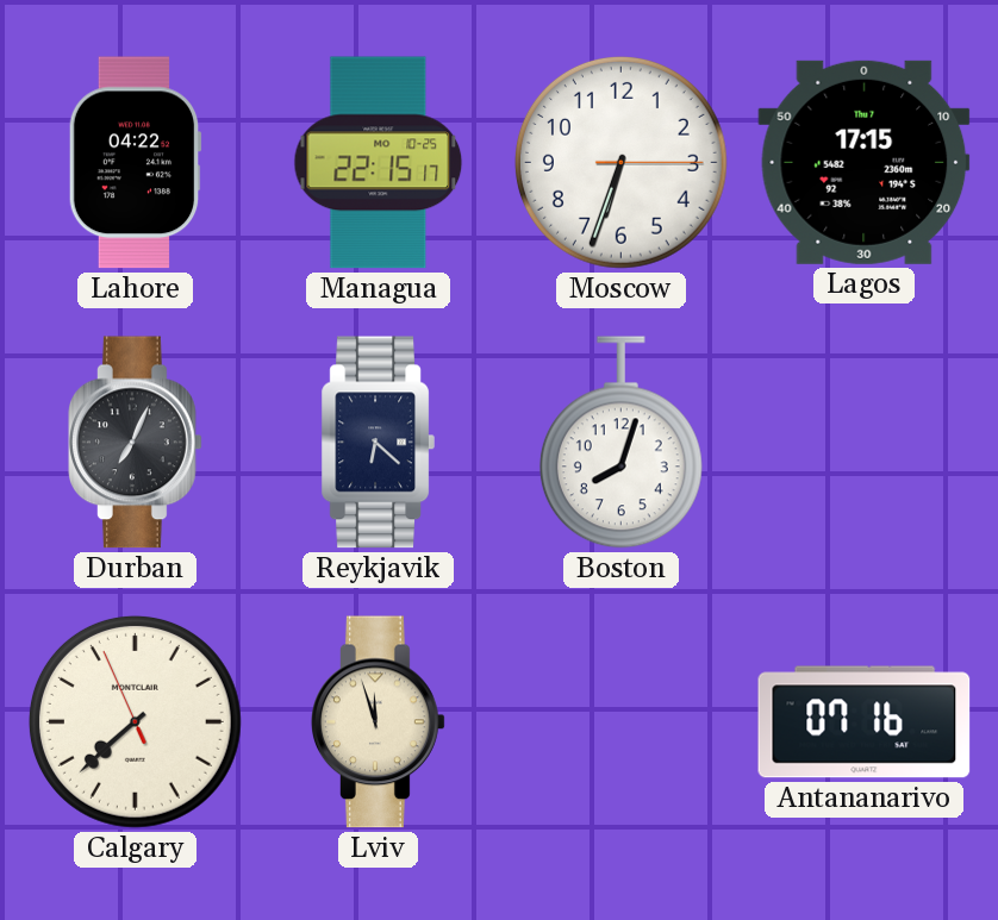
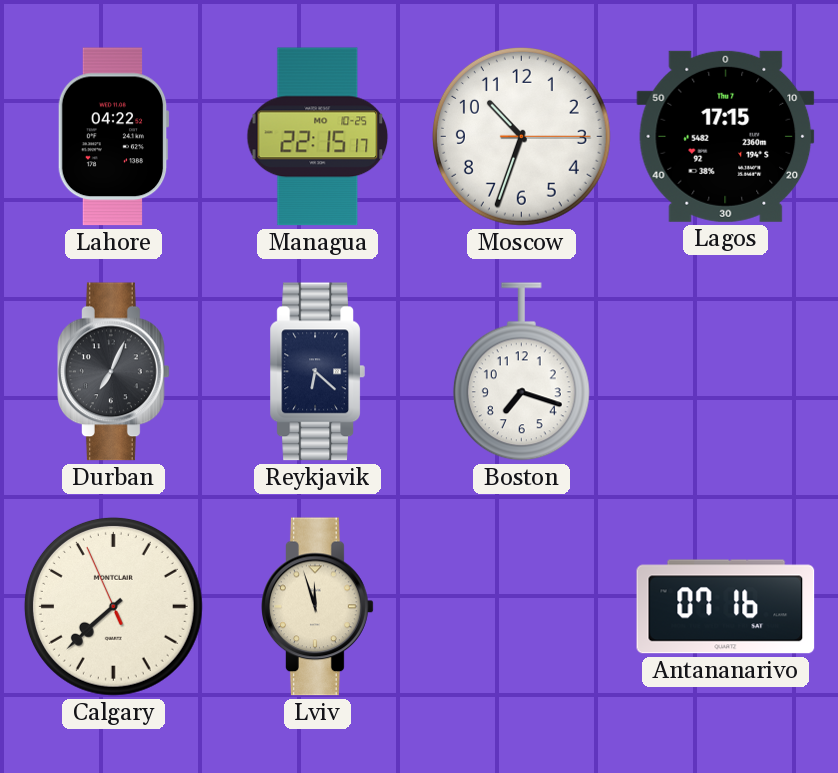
Moscow: 6:33 -> 10:33 (521, 136)
Boston: 8:03 -> 7:18 (521, 372)
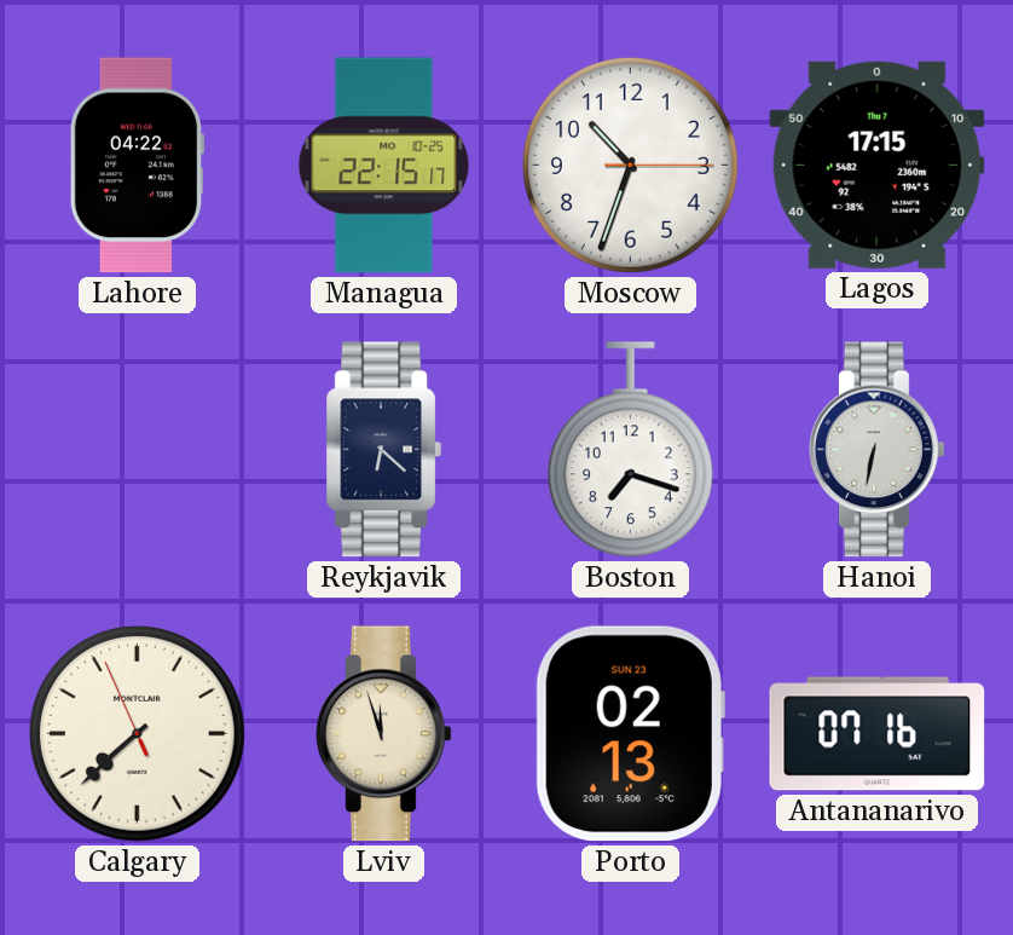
Durban: 7:04 -> none (114, 372)
Hanoi: none -> 6:32 (878, 450)
Porto: none -> 02:13 (630, 734)
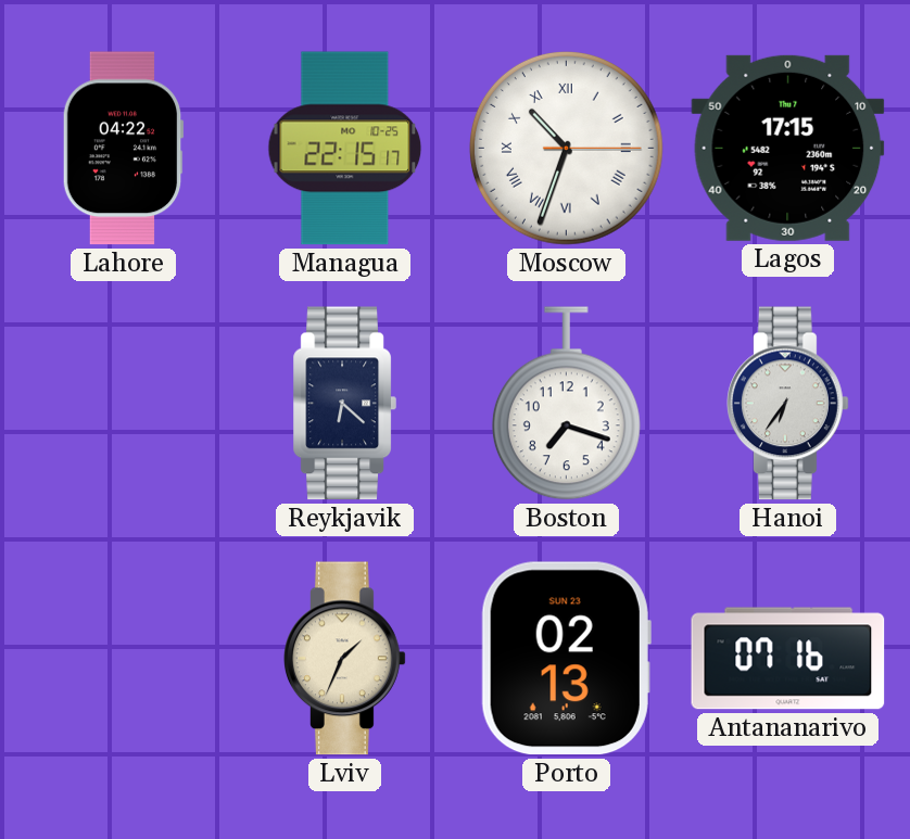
Moscow numerals: Arabic -> Roman (566, 148)
Hanoi: 6:32 -> 6:36 (788, 404)
Calgary: 7:37 -> none (137, 733)
Lviv: 11:57 -> 1:34 (345, 659)
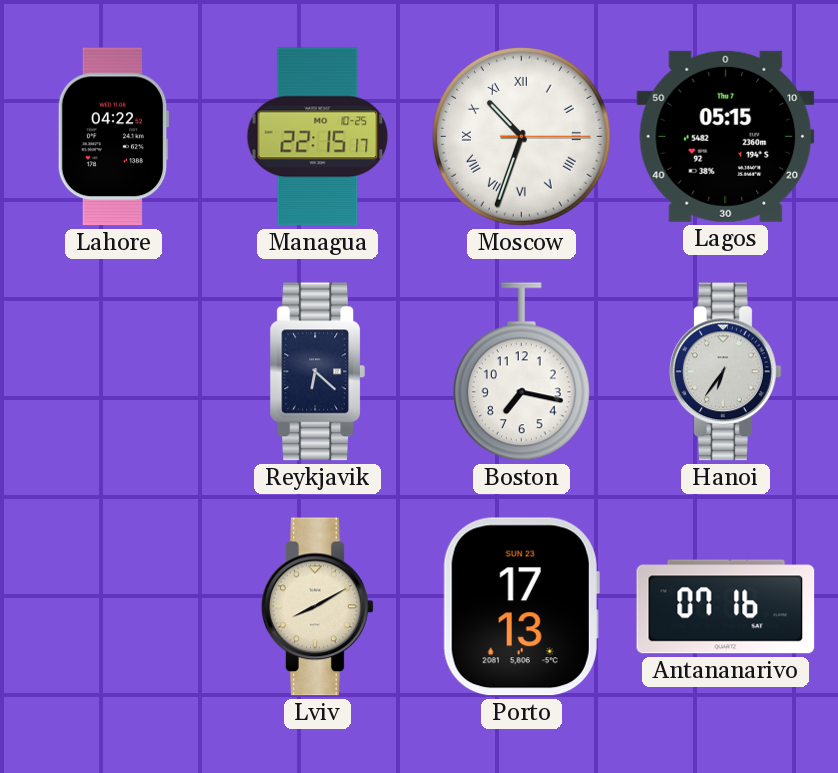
Lagos: 17:15 -> 05:15 (726, 136)
Boston: 7:18 -> 7:17 (521, 372)
Lviv: 1:34 -> 8:10 (318, 607)
Porto: 02:13 -> 17:13 (521, 607)
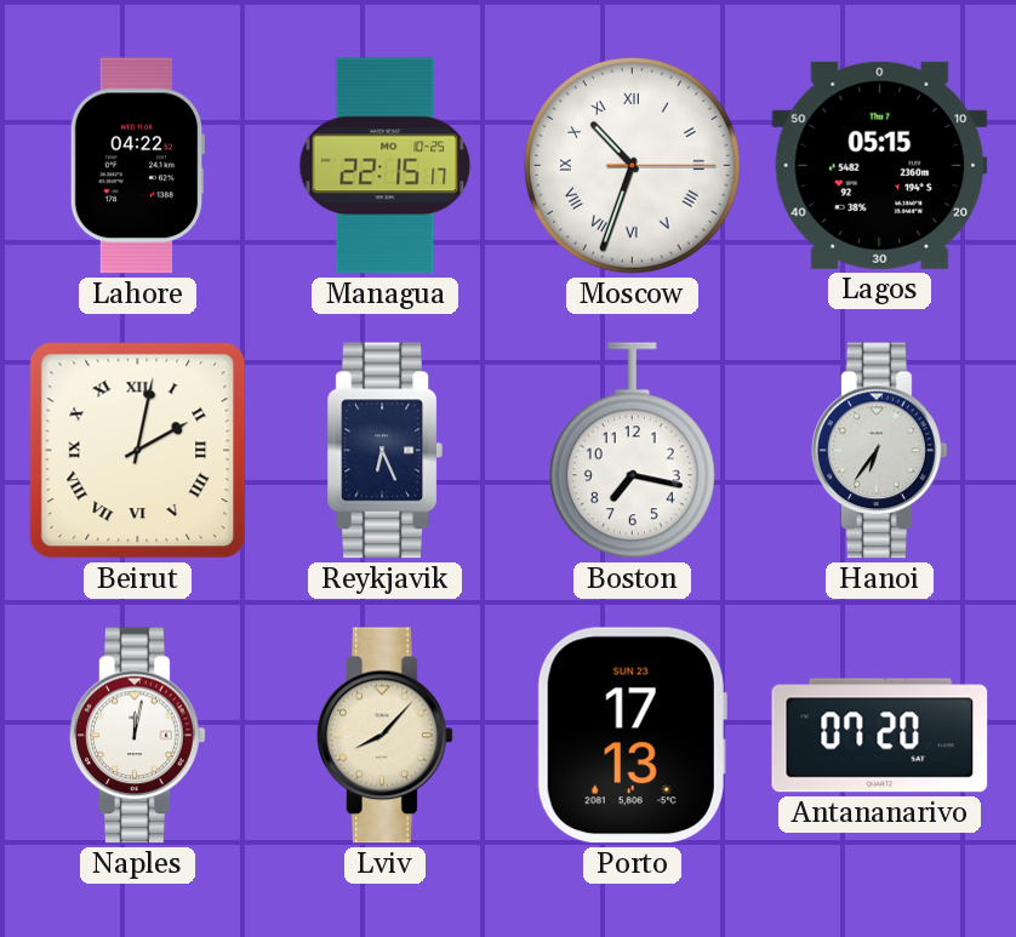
Beirut: none -> 2:02 (138, 451)
Reykjavik: 6:22 -> 6:26 (384, 451)
Naples: none -> 12:02 (138, 736)
Lviv: 8:10 -> 8:07 (386, 736)
Antananarivo: 07:16 -> 07:20 (880, 736)
